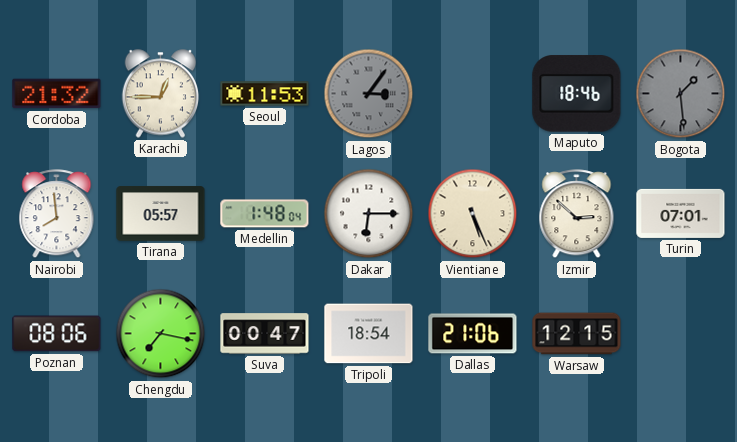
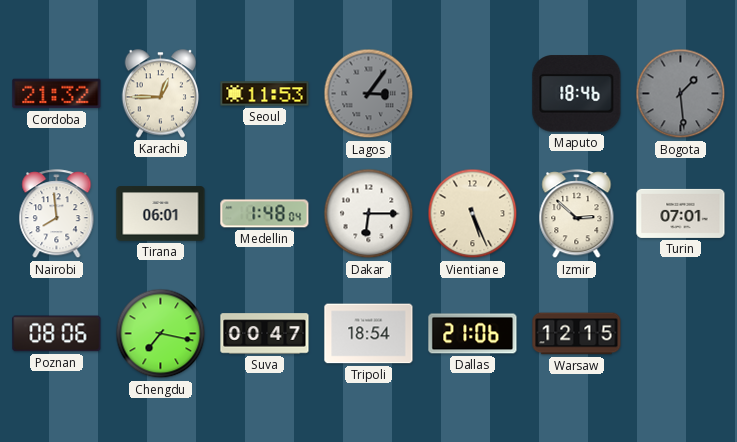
Tirana: 05:57 -> 06:01 (161, 214)
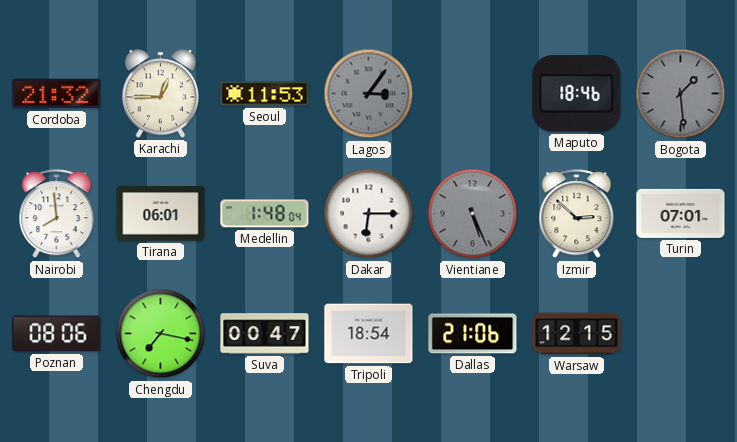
Vientiane dial: cream -> grey (473, 214)
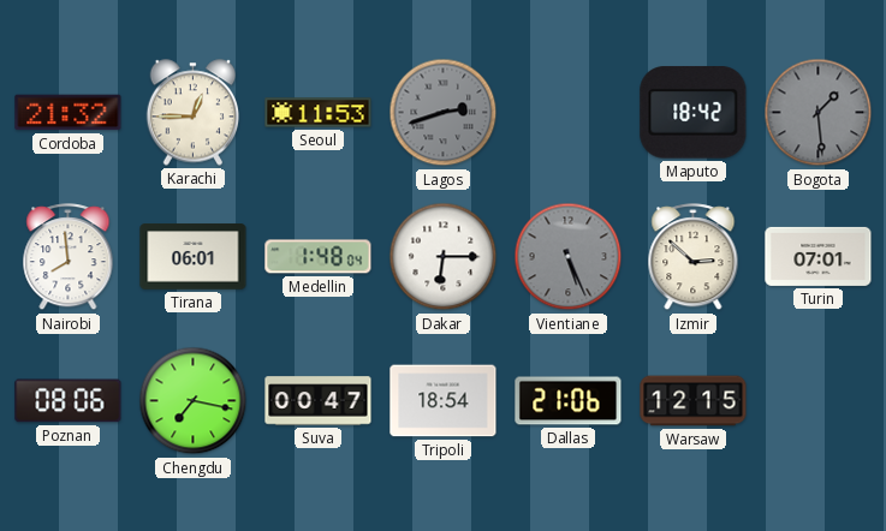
Lagos: 3:06 -> 2:42 (444, 113)
Maputo: 18:46 -> 18:42 (694, 113)
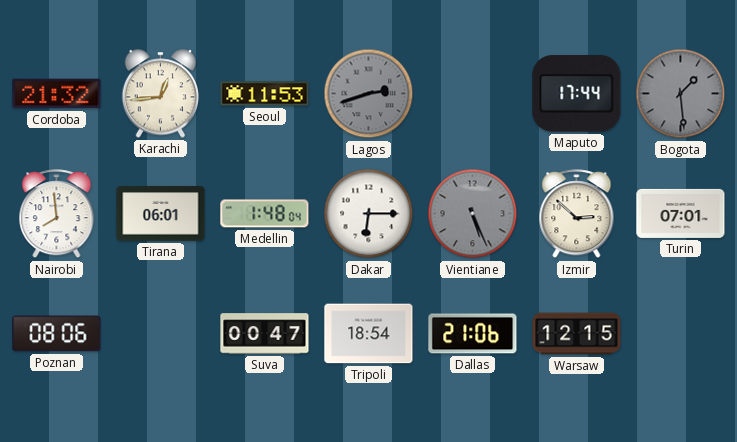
Karachi: 12:45 -> 12:44 (161, 94)
Maputo: 18:42 -> 17:44 (577, 94)
Chengdu: 7:17 -> none (194, 401)
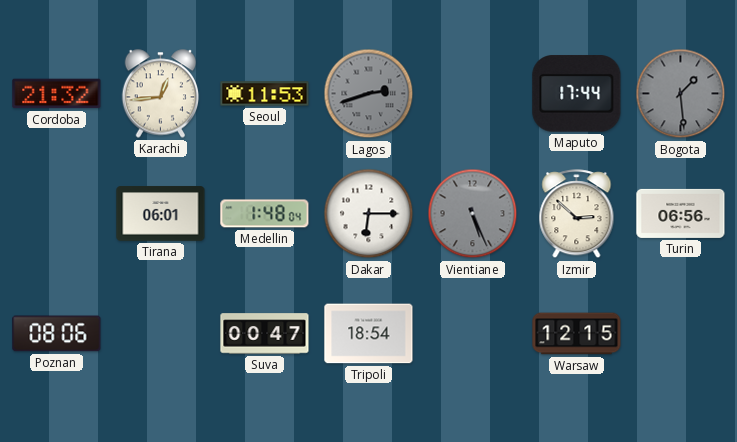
Nairobi: 7:59 -> none (57, 214)
Turin: 07:01 -> 06:56 (681, 213)
Dallas: 21:06 -> none (473, 334)
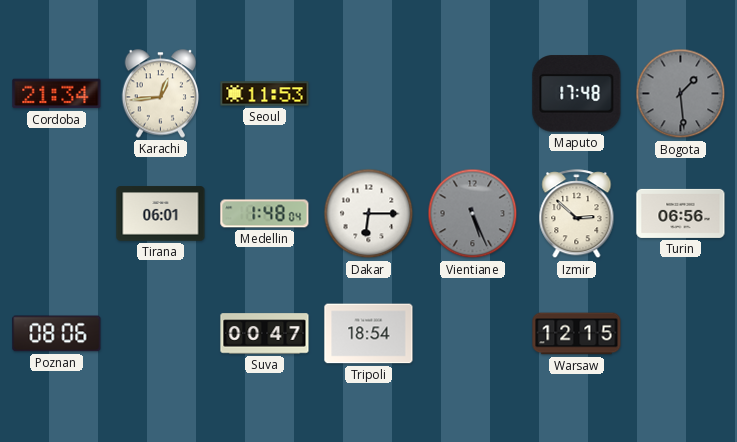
Cordoba: 21:32 -> 21:34 (57, 94)
Lagos: 2:42 -> none (369, 94)
Maputo: 17:44 -> 17:48 (577, 94)
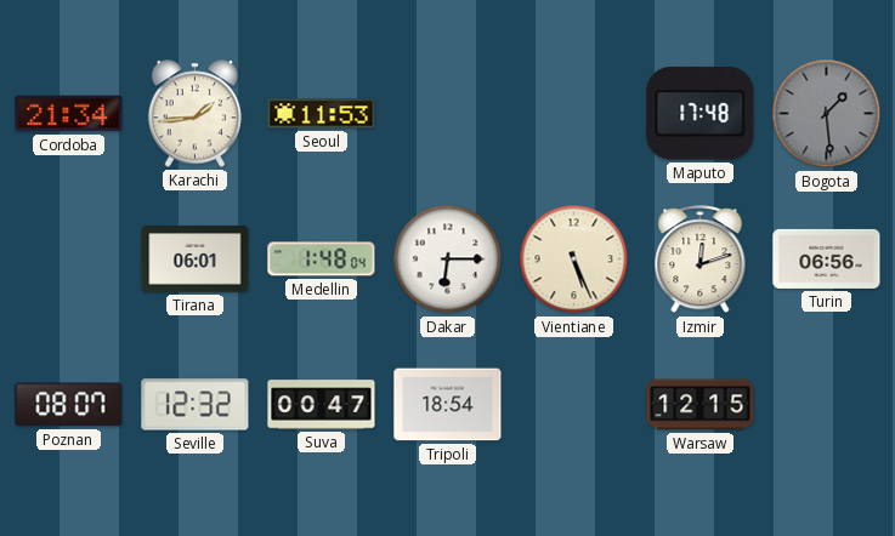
Karachi: 12:44 -> 1:44 (196, 114)
Vientiane dial: grey -> cream (574, 260)
Izmir: 2:52 -> 12:12 (701, 260)
Poznan: 08:06 -> 08:07 (69, 405)
Seville: none -> 12:32 (196, 405)
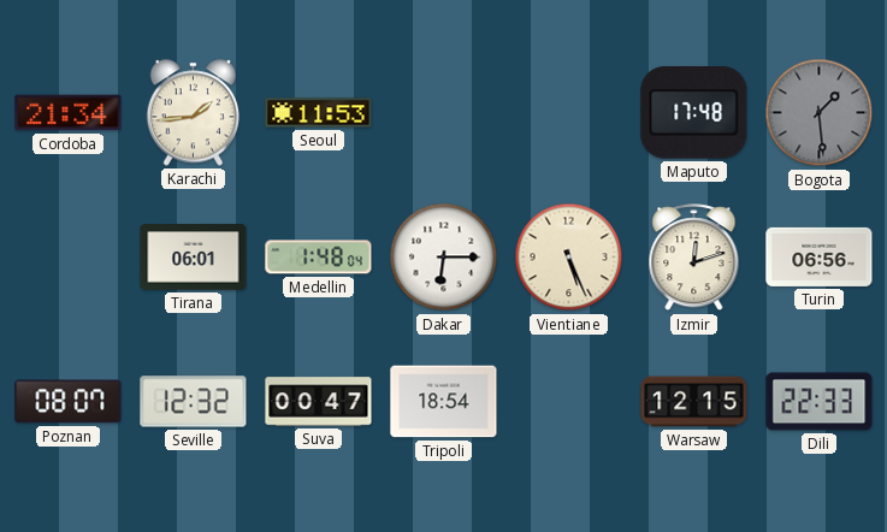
Dili: none -> 22:33 (820, 402)
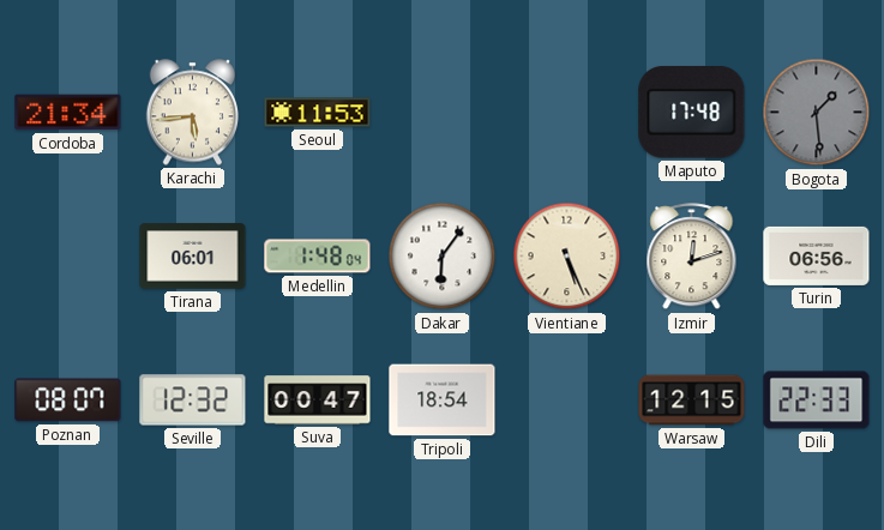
Karachi: 1:44 -> 5:44 (193, 113)
Dakar: 6:15 -> 6:06 (443, 257)
